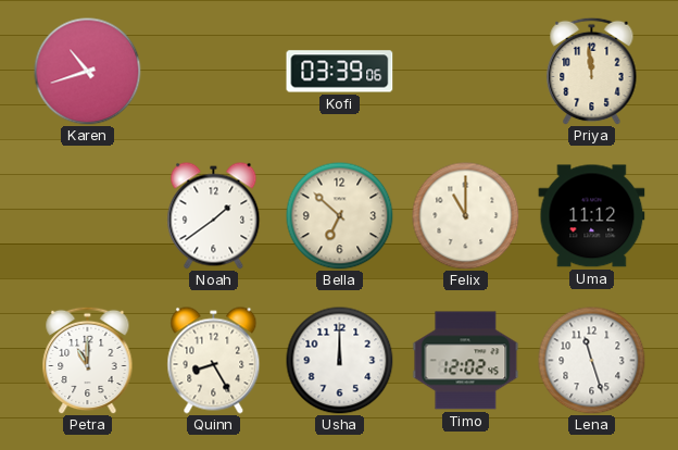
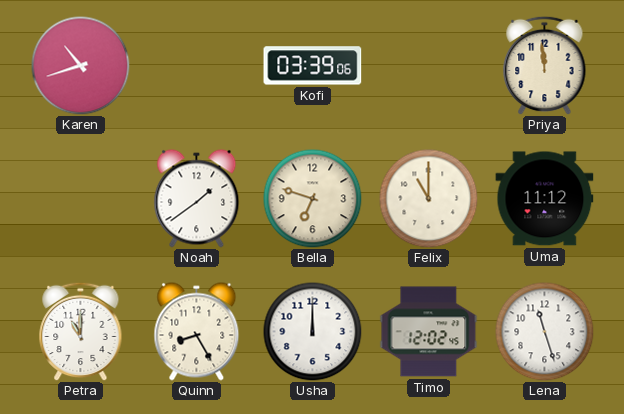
Bella: 6:52 -> 6:48 (313, 199)
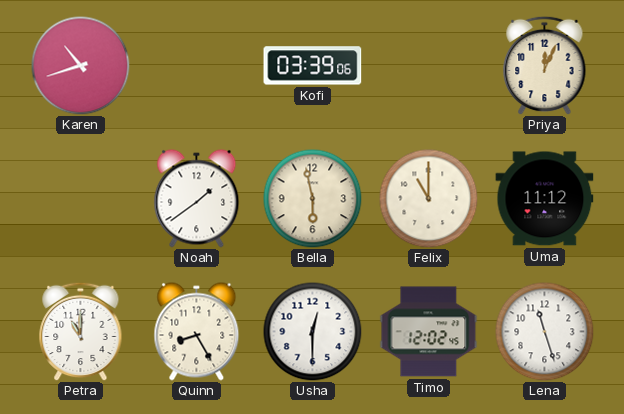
Priya: 11:59 -> 12:04 (545, 65)
Bella: 6:48 -> 5:58 (313, 199)
Usha: 12:00 -> 12:30 (313, 332)
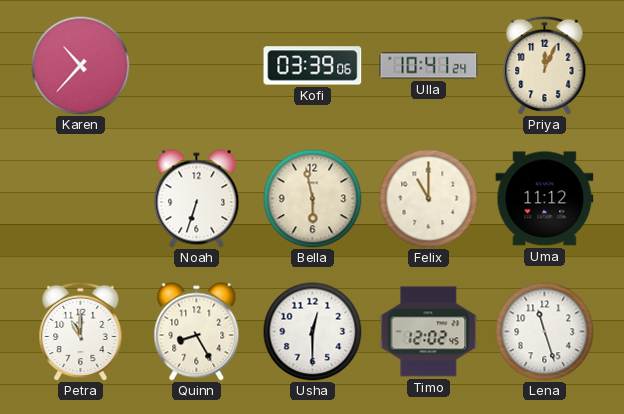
Karen: 10:42 -> 10:37 (81, 66)
Ulla: none -> 10:41 (429, 66)
Noah: 1:39 -> 6:33 (197, 199)
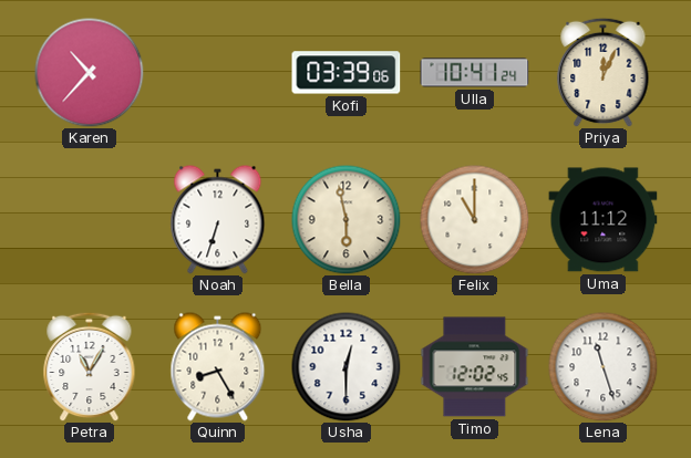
Petra: 11:00 -> 11:05 (90, 366)
